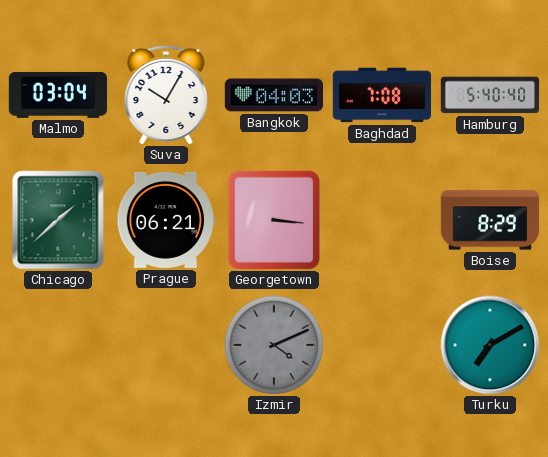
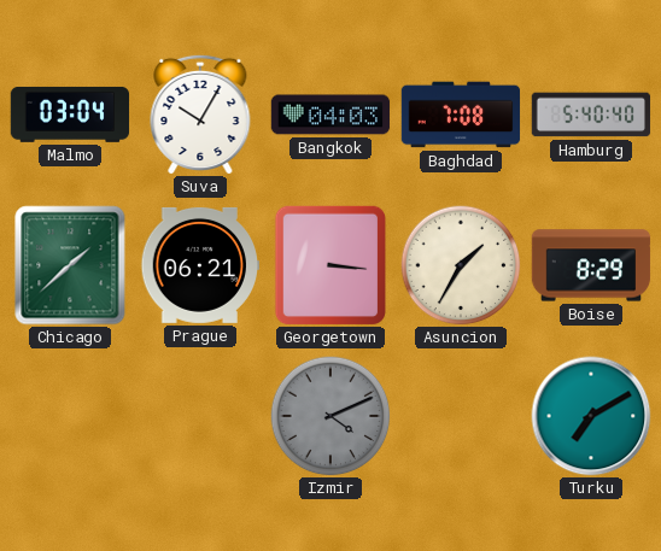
Asuncion: none -> 1:35 (461, 265)
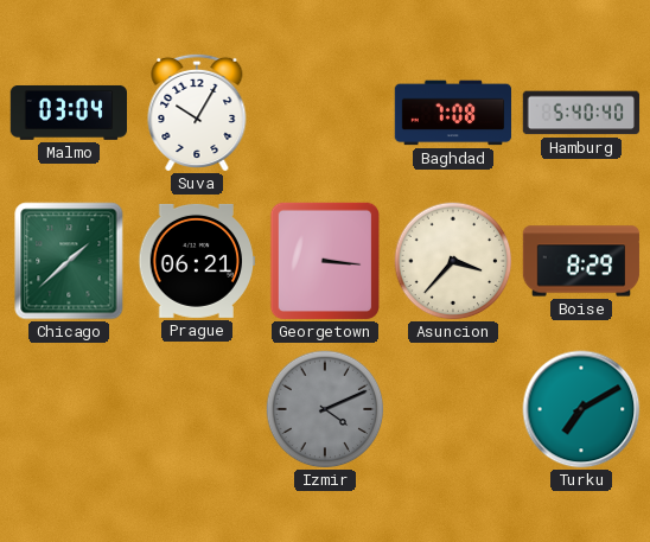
Bangkok: 04:03 -> none (330, 115)
Asuncion: 1:35 -> 3:37 (453, 261)
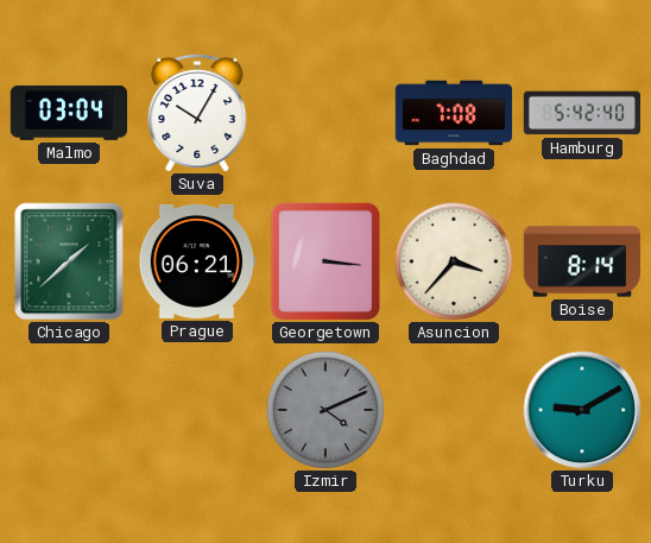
Hamburg: 5:40 -> 5:42 (582, 113)
Boise: 8:29 -> 8:14 (582, 261)
Turku: 7:10 -> 9:10 (582, 410)
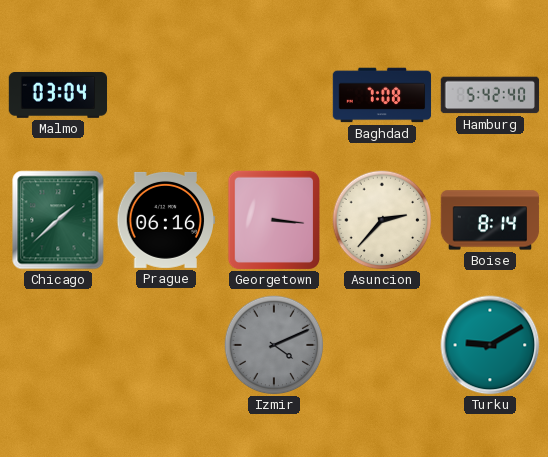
Suva: 10:05 -> none (197, 112)
Prague: 06:21 -> 06:16 (166, 220)
Asuncion: 3:37 -> 2:37 (382, 220)
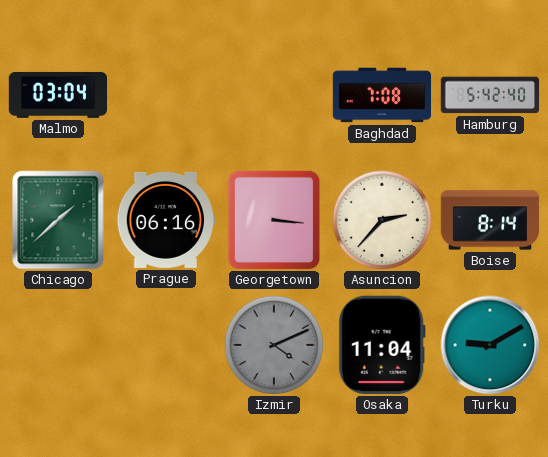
Osaka: none -> 11:04 (382, 345)
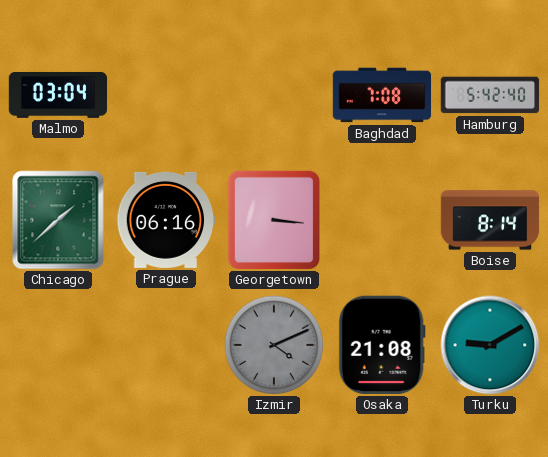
Asuncion: 2:37 -> none (382, 220)
Osaka: 11:04 -> 21:08 (382, 345)
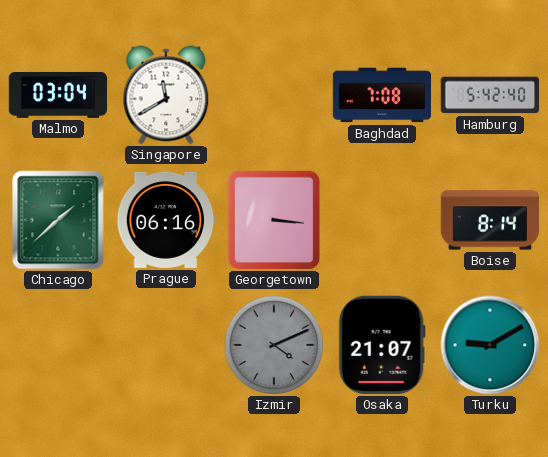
Singapore: none -> 11:40 (166, 95)
Osaka: 21:08 -> 21:07 (382, 345)
